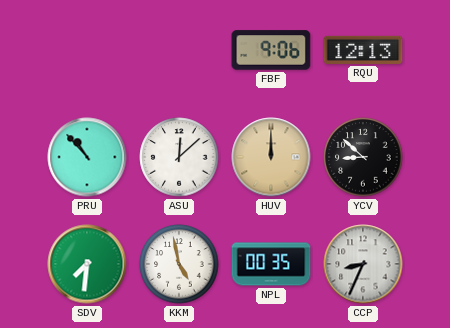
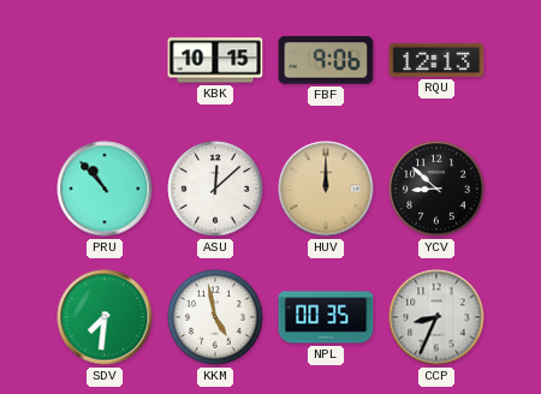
KBK: none -> 10:15 (215, 60)
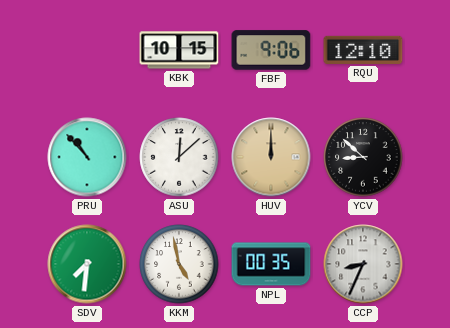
RQU: 12:13 -> 12:10 (363, 50)
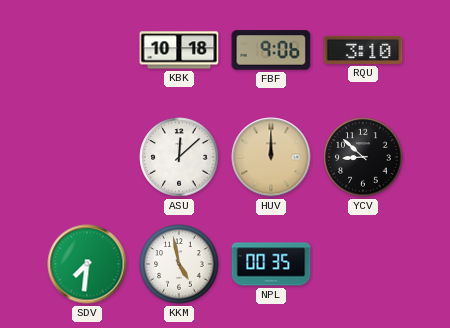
KBK: 10:15 -> 10:18 (179, 50)
RQU: 12:10 -> 3:10 (363, 50)
PRU: 10:53 -> none (87, 157)
CCP: 8:34 -> none (363, 264)
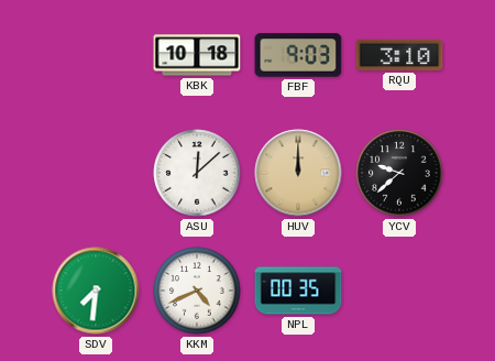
FBF: 9:06 -> 9:03 (298, 55)
YCV: 8:52 -> 9:38 (399, 173)
KKM: 4:58 -> 4:41 (197, 291)
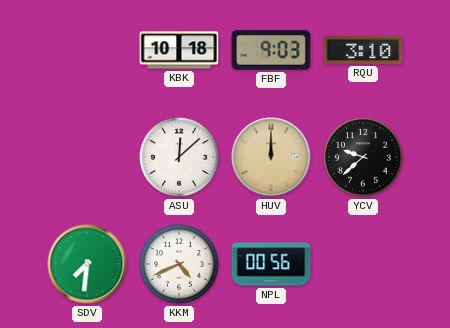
NPL: 00:35 -> 00:56 (271, 264)
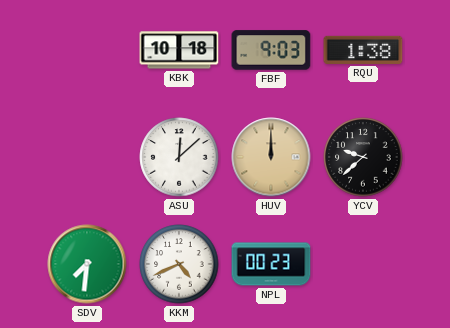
RQU: 3:10 -> 1:38 (363, 50)
NPL: 00:56 -> 00:23 (271, 264)
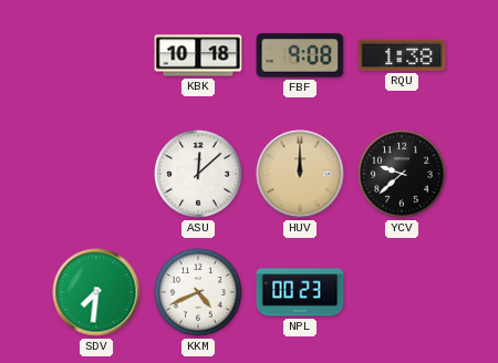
FBF: 9:03 -> 9:08 (300, 55)
